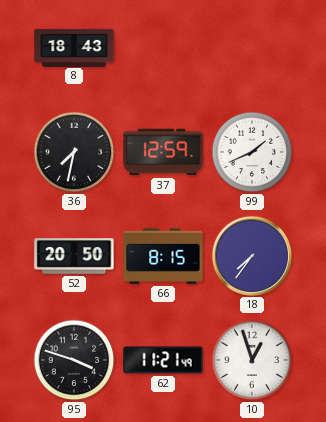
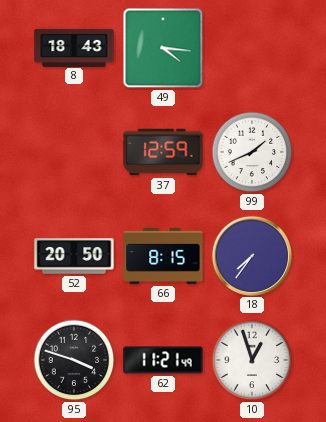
49: none -> 4:16 (163, 48)
36: 7:32 -> none (74, 152)
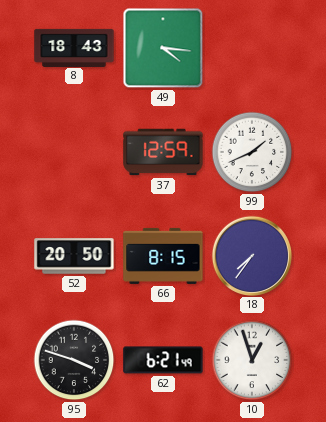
62: 11:21 -> 6:21 (163, 360)
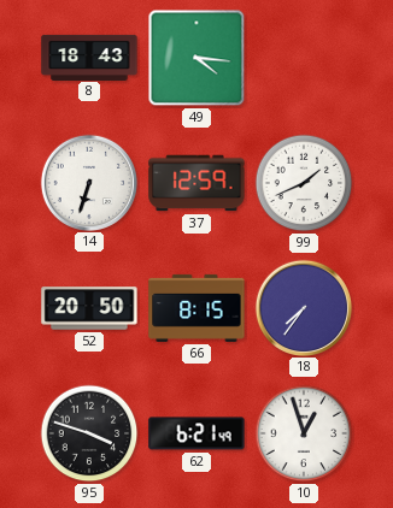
14: none -> 6:33 (88, 182)
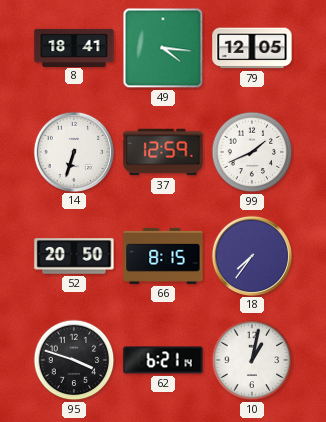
8: 18:43 -> 18:41 (74, 47)
79: none -> 12:05 (252, 48)
62: 6:21:49 -> 6:21:14 (163, 360)
10: 12:57 -> 1:02 (252, 360)
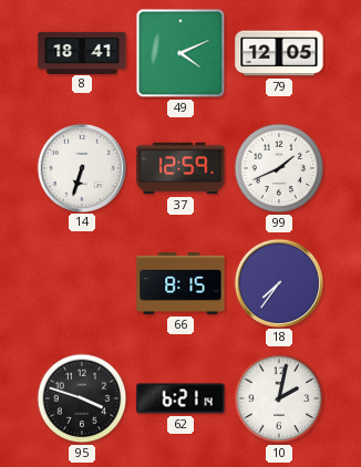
49: 4:16 -> 4:11 (180, 53)
52: 20:50 -> none (74, 256)
10: 1:02 -> 2:02 (279, 398)
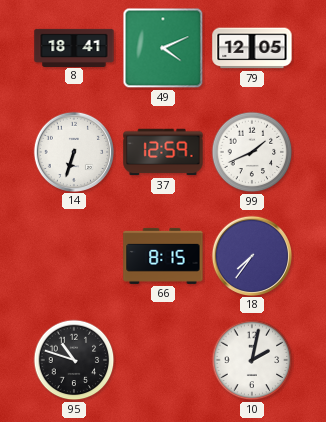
95: 3:48 -> 10:48 (74, 360)
62: 6:21 -> none (180, 398)
